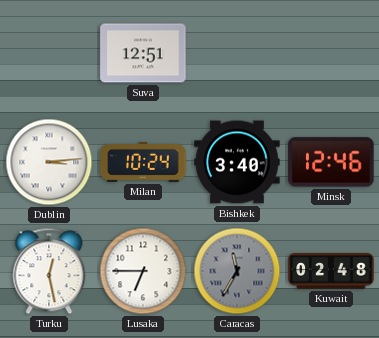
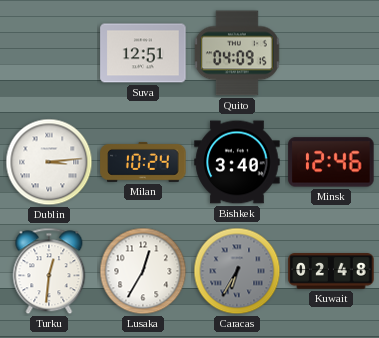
Quito: none -> 04:09 (238, 53)
Turku: 12:28 -> 12:31 (49, 271)
Lusaka: 6:45 -> 12:35 (143, 271)
Caracas: 11:35 -> 6:35 (237, 271)
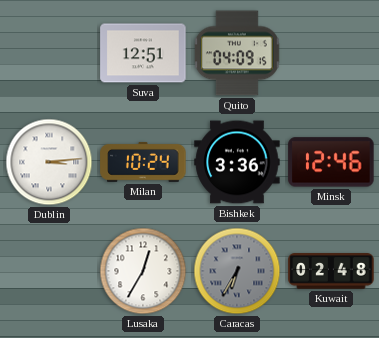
Bishkek: 3:40 -> 3:36 (237, 162)
Turku: 12:31 -> none (49, 271)
